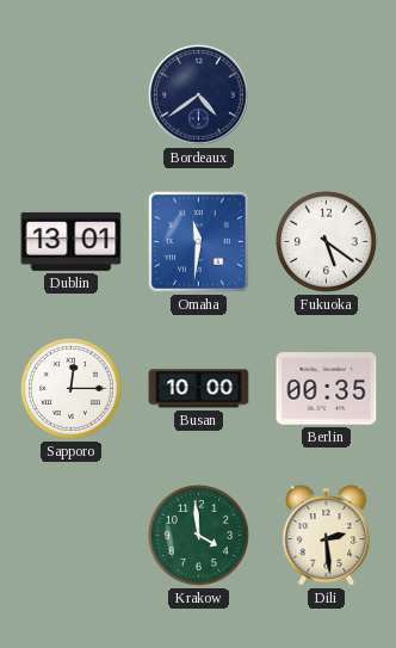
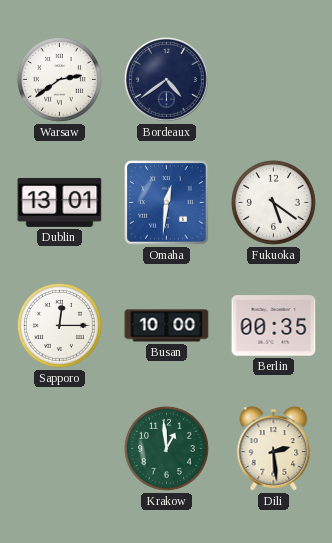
Warsaw: none -> 2:39 (59, 79)
Omaha: 11:31 -> 12:31 (167, 203)
Krakow: 3:59 -> 12:59 (166, 448)
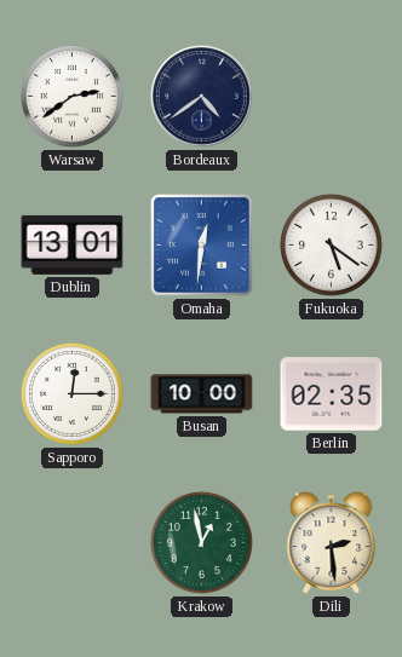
Berlin: 00:35 -> 02:35 (332, 394)
Krakow: 12:59 -> 12:58 (201, 542)
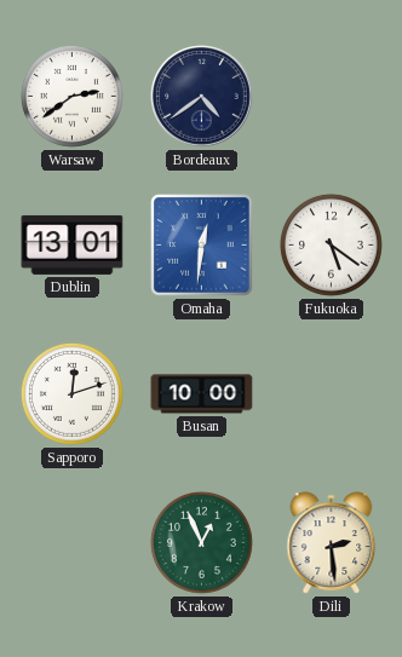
Sapporo: 12:15 -> 12:12 (71, 393)
Berlin: 02:35 -> none (332, 394)
Krakow: 12:58 -> 12:56 (201, 542)
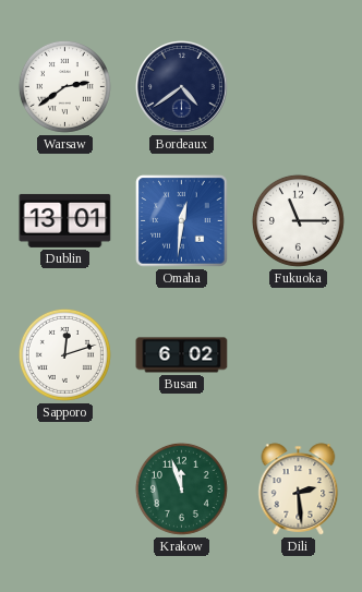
Fukuoka: 5:21 -> 11:15 (298, 220)
Busan: 10:00 -> 6:02 (182, 355)
Krakow: 12:56 -> 11:57 (181, 488)
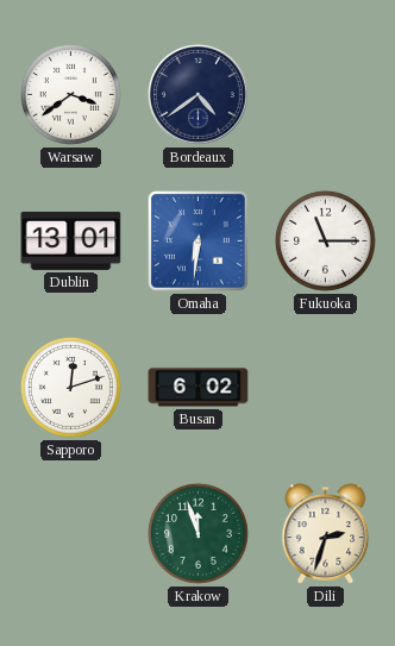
Warsaw: 2:39 -> 3:39 (70, 94)
Omaha: 12:31 -> 6:31 (199, 242)
Dili: 2:29 -> 2:33 (326, 534)
